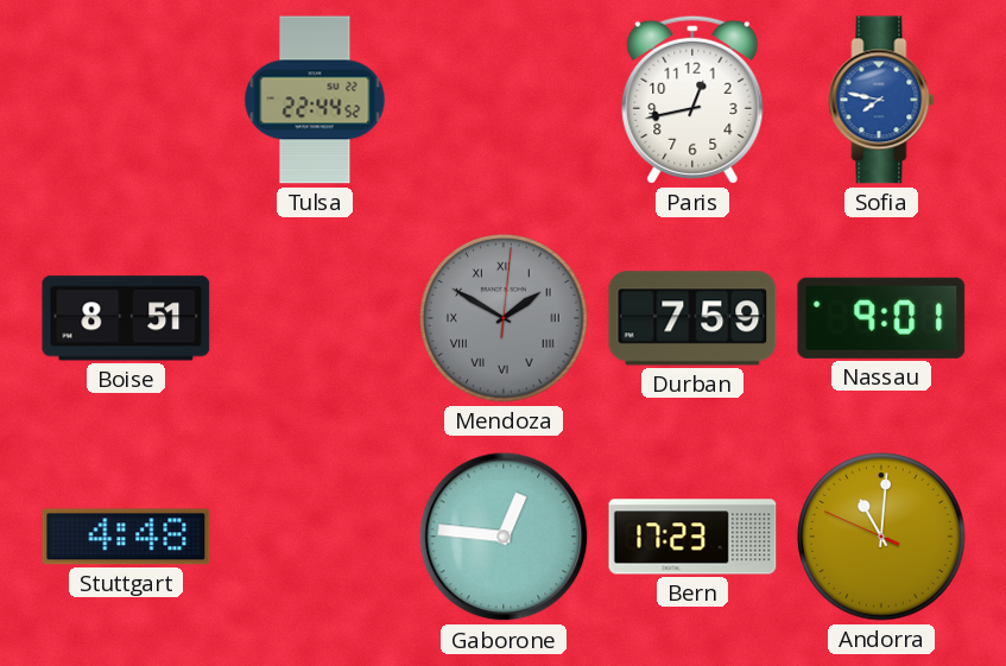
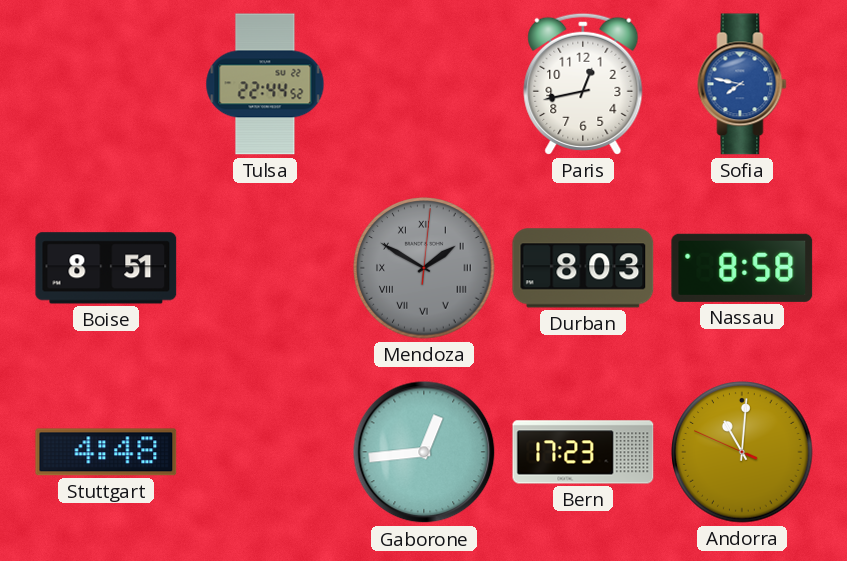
Durban: 7:59 -> 8:03 (583, 268)
Nassau: 9:01 -> 8:58 (742, 268)
Gaborone: 12:46 -> 12:44 (424, 452)
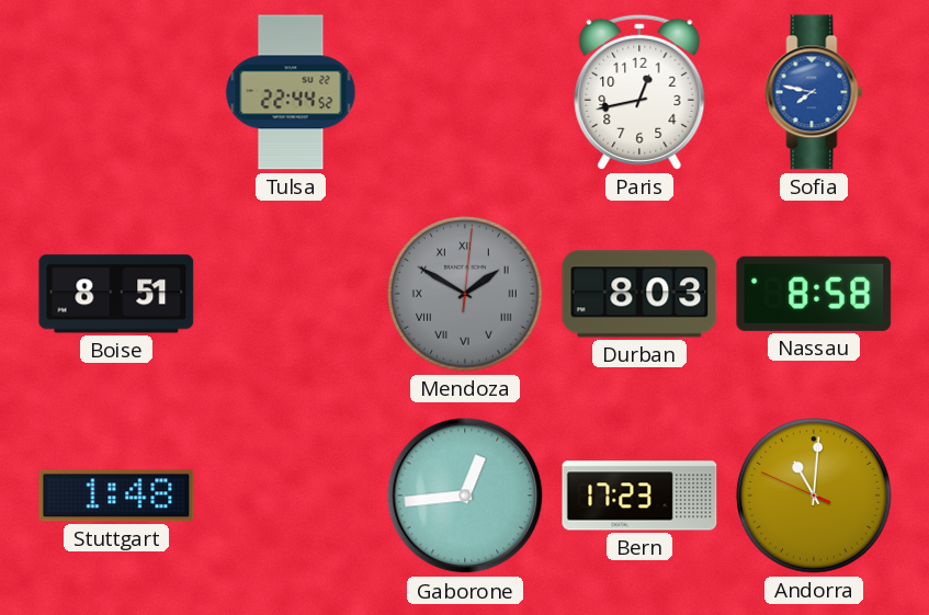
Stuttgart: 4:48 -> 1:48 (116, 496)
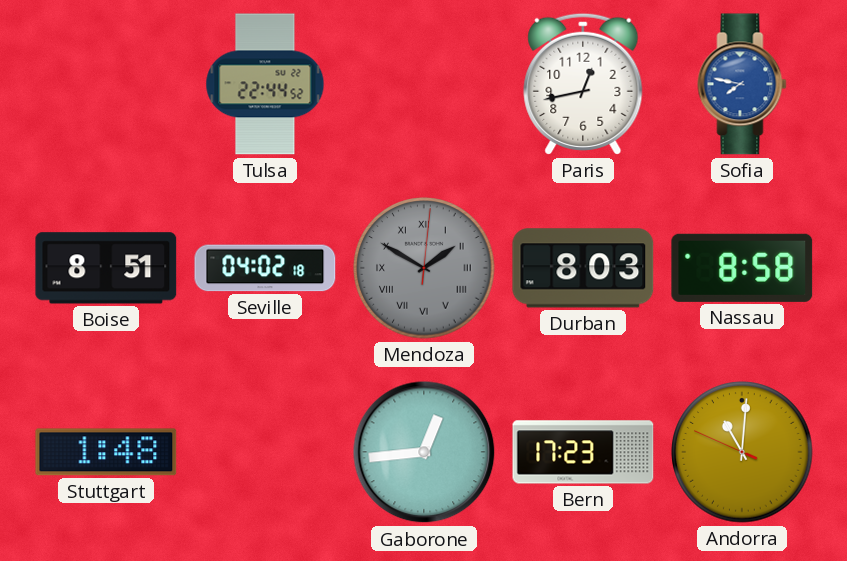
Seville: none -> 04:02 (265, 268)
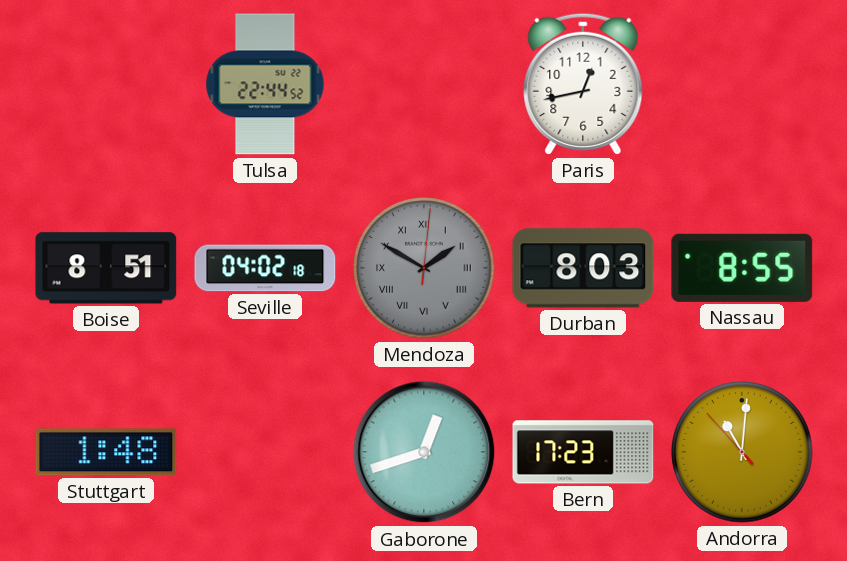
Sofia: 7:47 -> none (742, 84)
Nassau: 8:58 -> 8:55 (742, 268)
Gaborone: 12:44 -> 12:42 (424, 452)
Andorra: 11:00:49 -> 11:00:53 (742, 452)
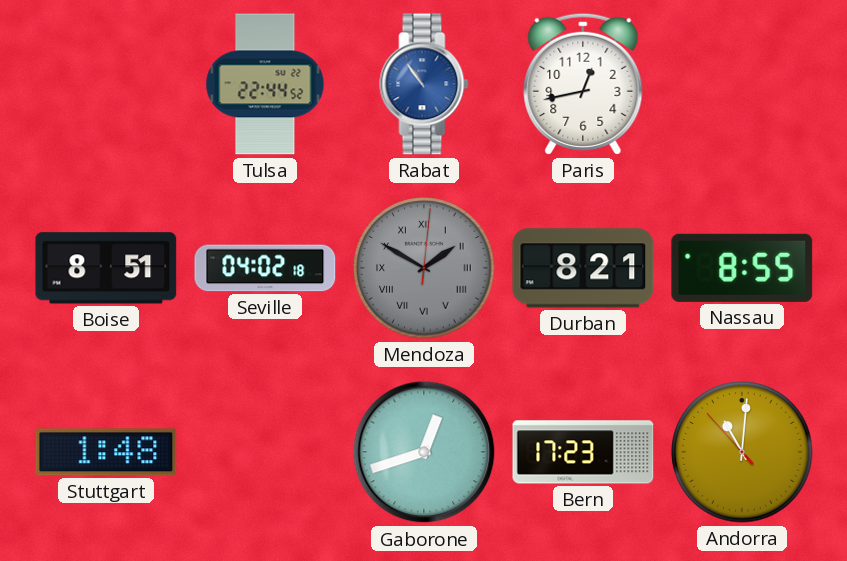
Rabat: none -> 10:54 (424, 84)
Durban: 8:03 -> 8:21 (583, 268)
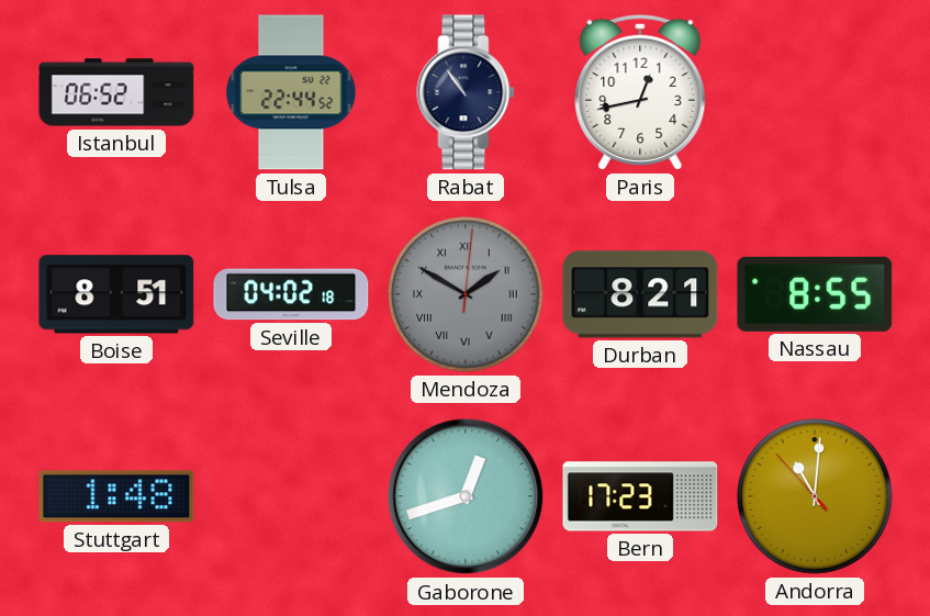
Istanbul: none -> 06:52 (116, 92)
Rabat dial: blue -> navy (466, 92)
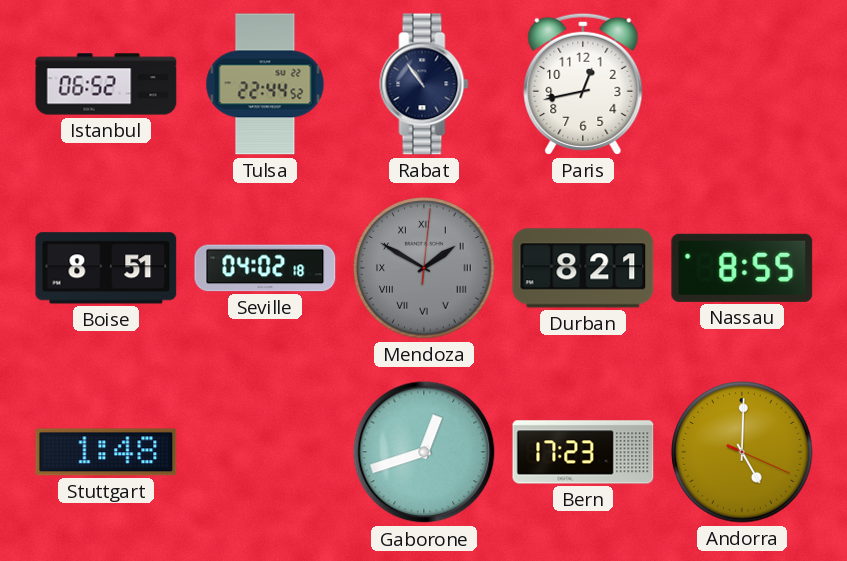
Andorra: 11:00 -> 5:00 (742, 452)
